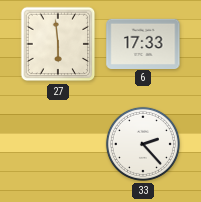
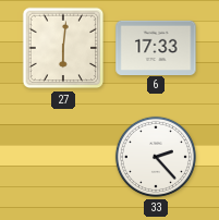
27: 5:59 -> 6:01 (63, 48)
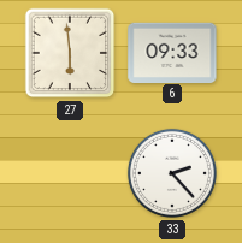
27: 6:01 -> 5:59 (70, 53)
6: 17:33 -> 09:33 (172, 52)
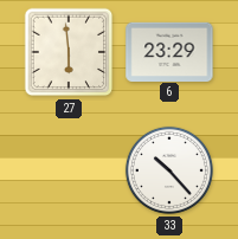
6: 09:33 -> 23:29 (169, 51)
33: 2:23 -> 10:23 (169, 170)
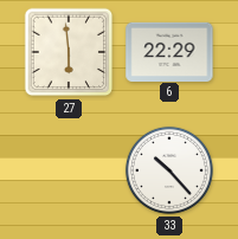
6: 23:29 -> 22:29 (169, 51)
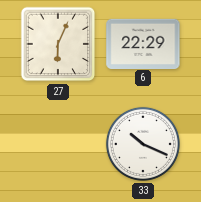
27: 5:59 -> 6:04 (58, 44)
33: 10:23 -> 10:19 (143, 144)
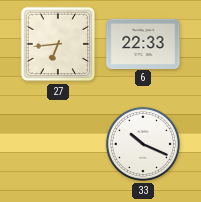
27: 6:04 -> 6:44 (58, 44)
6: 22:29 -> 22:33 (143, 43)
